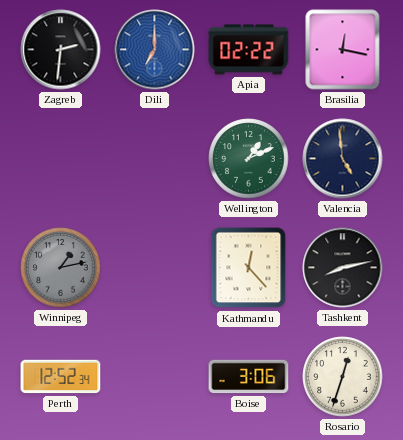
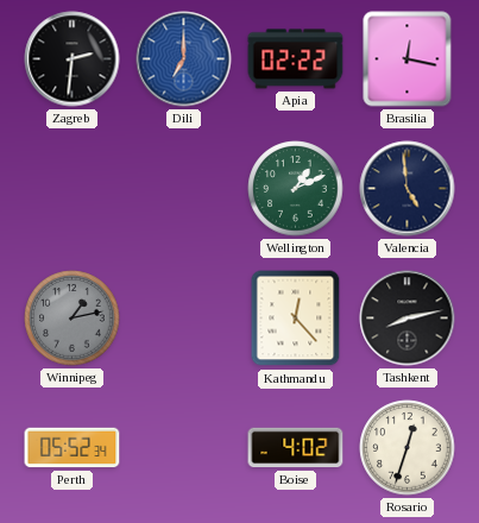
Perth: 12:52 -> 05:52 (73, 448)
Boise: 3:06 -> 4:02 (296, 448)
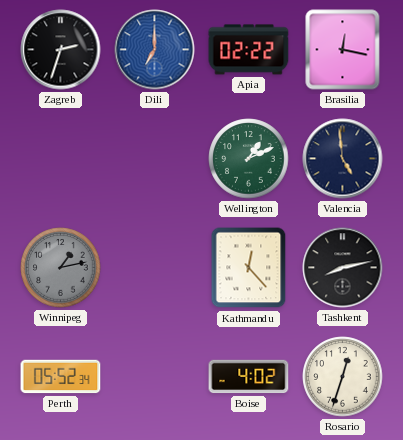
Zagreb: 2:31 -> 2:33 (61, 50)
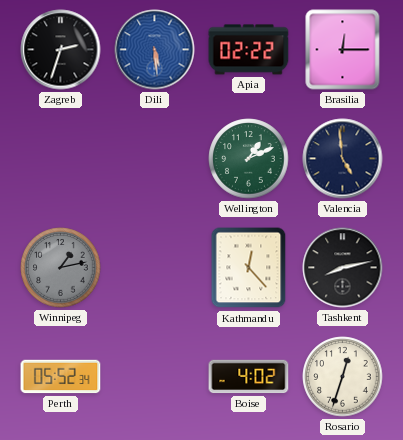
Dili: 7:00 -> 5:29 (155, 50)
Brasilia: 12:17 -> 12:15 (343, 50)
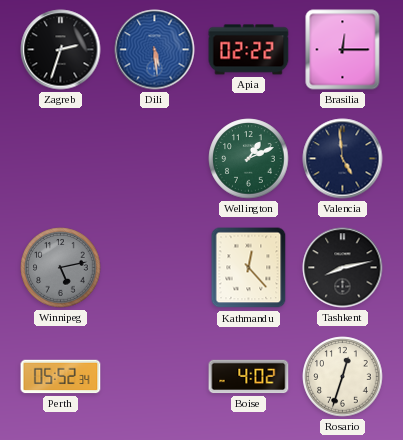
Winnipeg: 1:13 -> 5:13 (61, 268)
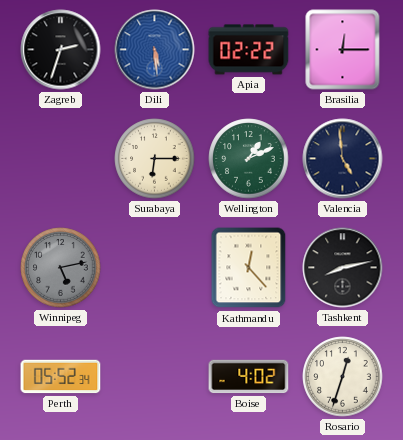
Surabaya: none -> 6:15 (155, 159)
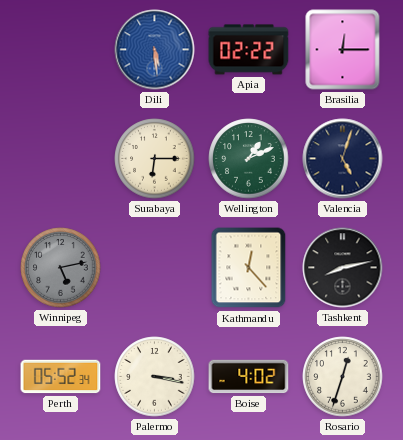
Zagreb: 2:33 -> none (61, 50)
Valencia: 4:59 -> 5:03 (343, 159)
Palermo: none -> 3:17 (155, 377)
